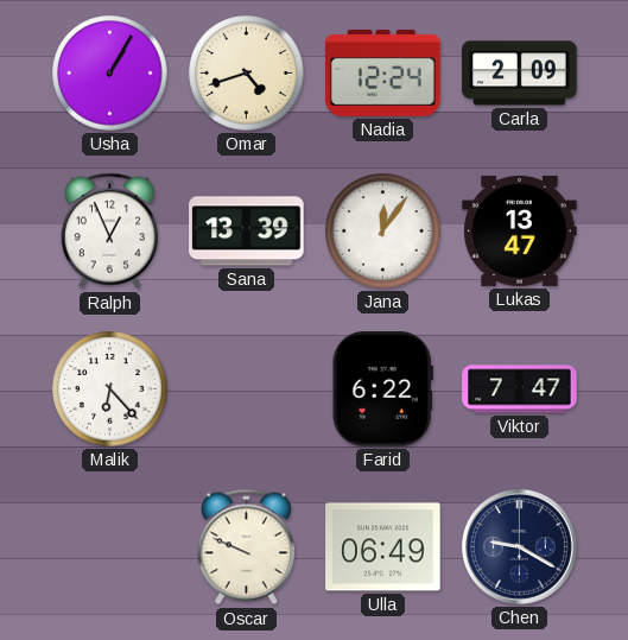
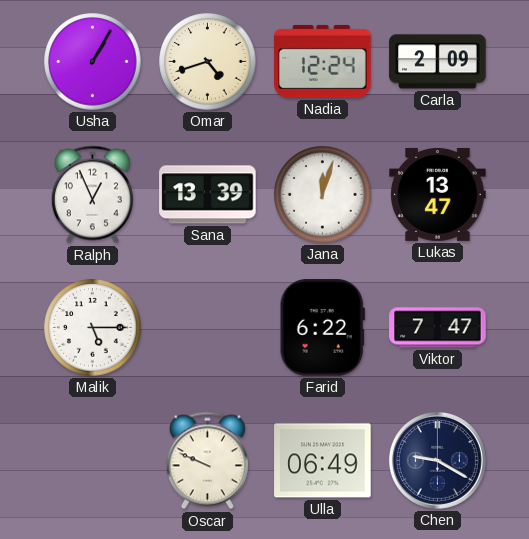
Jana: 12:06 -> 12:03 (323, 195)
Malik: 6:23 -> 5:15 (93, 328)
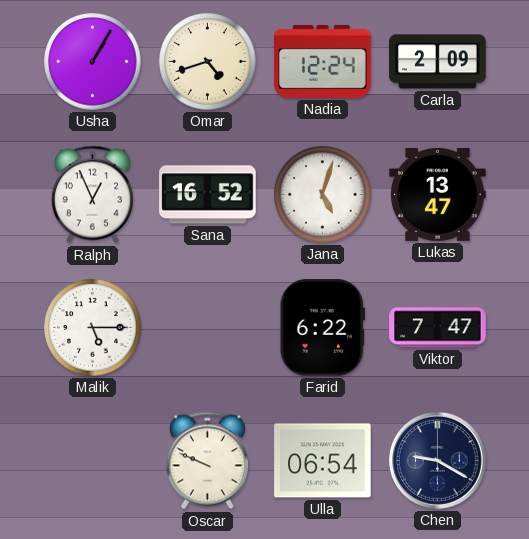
Sana: 13:39 -> 16:52 (208, 195)
Jana: 12:03 -> 5:03 (323, 195)
Ulla: 06:49 -> 06:54 (323, 461)
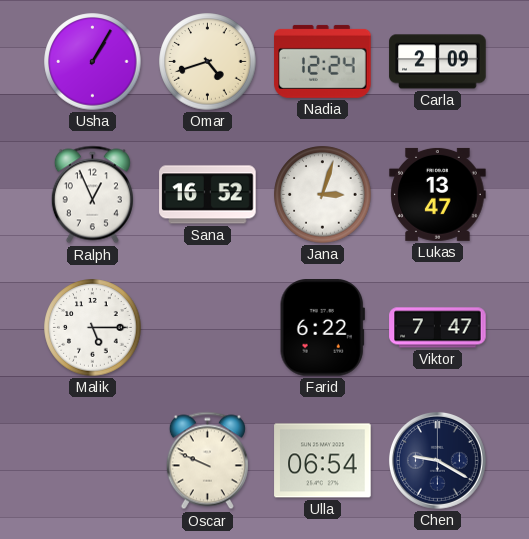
Jana: 5:03 -> 3:03 (323, 195)
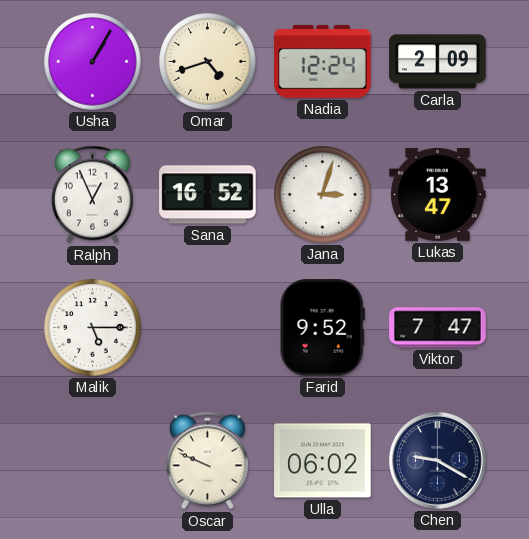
Farid: 6:22 -> 9:52 (322, 328)
Ulla: 06:54 -> 06:02 (323, 461)
